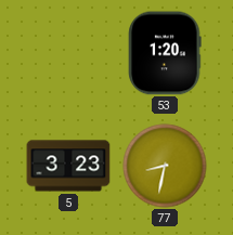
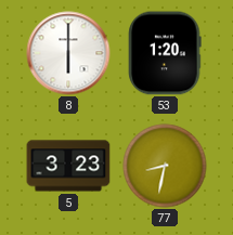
8: none -> 6:00 (68, 53)
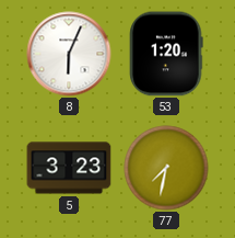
8: 6:00 -> 6:04 (69, 54)
77: 8:32 -> 7:32 (166, 168)
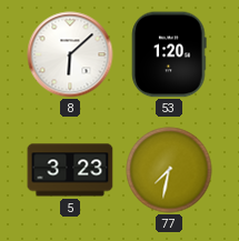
8: 6:04 -> 6:08 (70, 54)
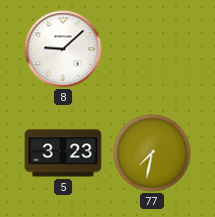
8: 6:08 -> 9:08 (63, 49)
53: 1:20 -> none (169, 54)
